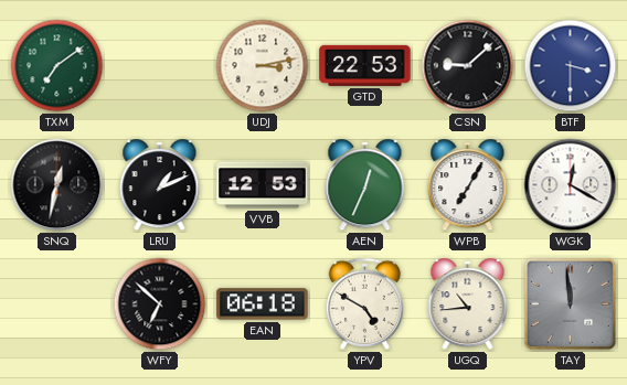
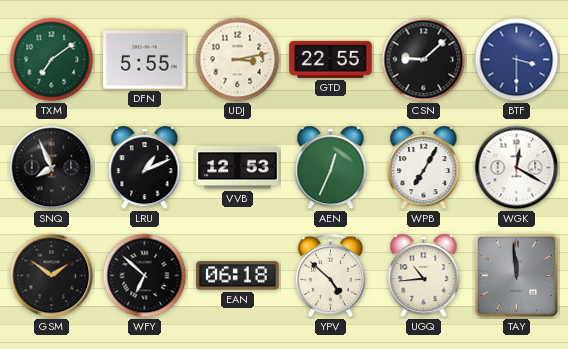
DFN: none -> 5:55 (145, 60)
GTD: 22:53 -> 22:55 (331, 59)
SNQ: 12:32 -> 7:56 (52, 168)
GSM: none -> 1:51 (52, 276)
YPV: 4:50 -> 4:52 (330, 275)
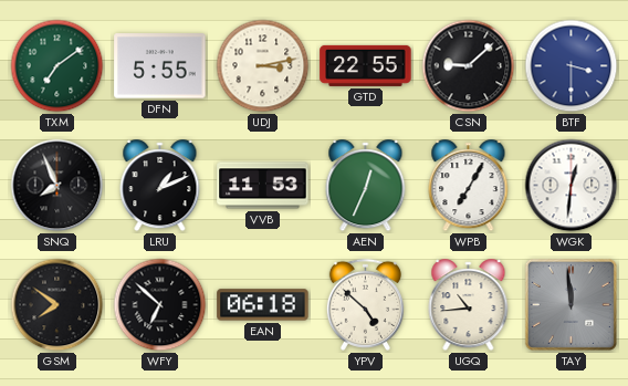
VVB: 12:53 -> 11:53 (263, 186)
WGK: 12:20 -> 12:31 (572, 186)
GSM: 1:51 -> 7:51 (57, 305)
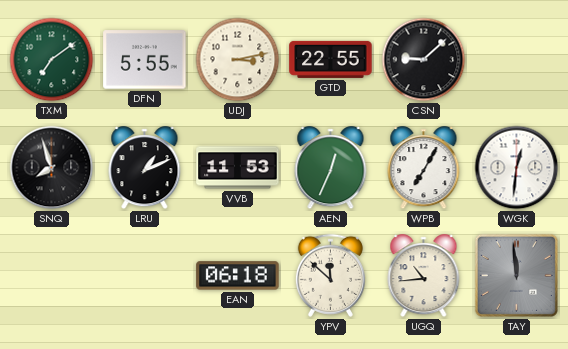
BTF: 3:30 -> none (572, 66)
SNQ: 7:56 -> 7:57 (52, 168)
GSM: 7:51 -> none (57, 305)
WFY: 6:52 -> none (160, 305)
YPV: 4:52 -> 11:52 (330, 275)
